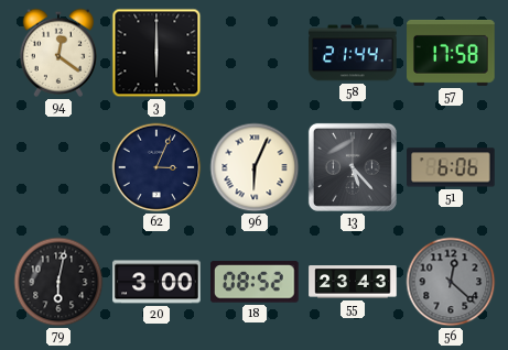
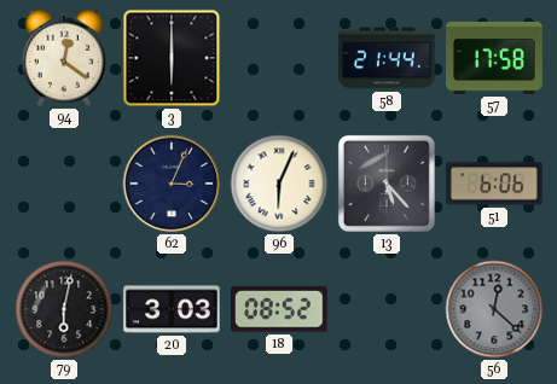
20: 3:00 -> 3:03 (172, 309)
55: 23:43 -> none (353, 282)
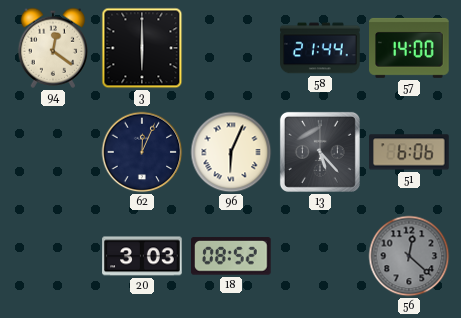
57: 17:58 -> 14:00 (409, 48)
62: 3:04 -> 12:04 (142, 152)
79: 6:02 -> none (64, 309)
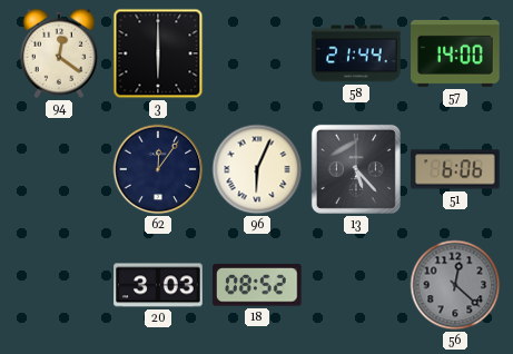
62: 12:04 -> 12:06 (158, 169)
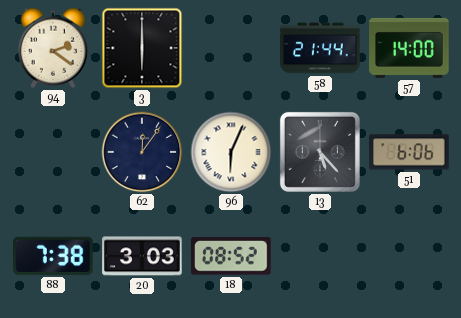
94: 12:21 -> 2:21 (53, 48)
88: none -> 7:38 (53, 256)
56: 12:22 -> none (455, 285)
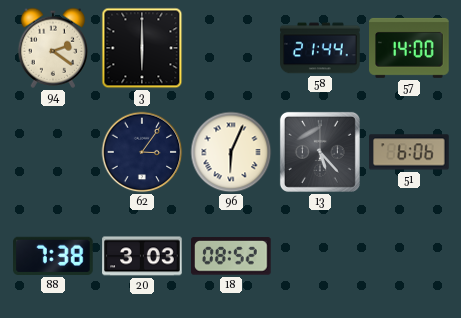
62: 12:06 -> 3:06 (142, 152)
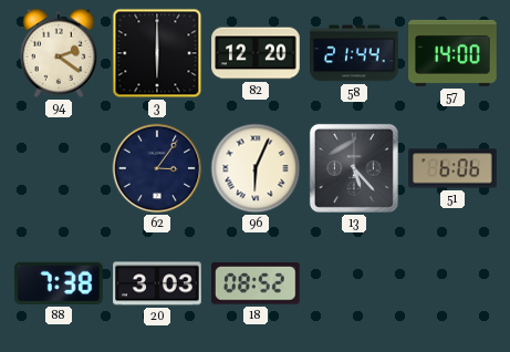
82: none -> 12:20 (256, 53)
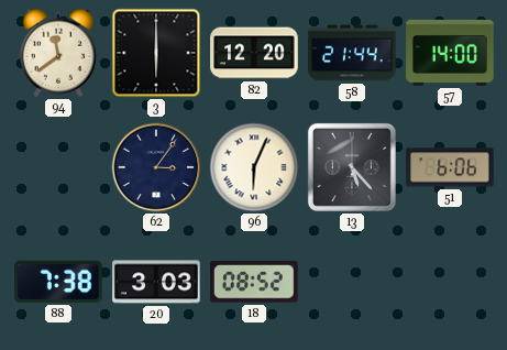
94: 2:21 -> 11:39 (58, 53)
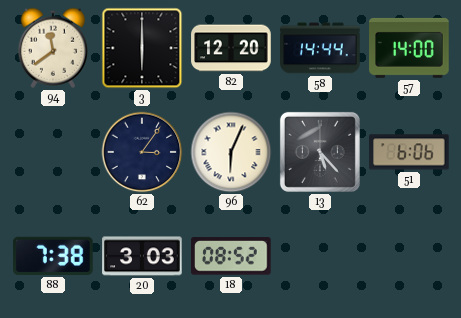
58: 21:44 -> 14:44 (320, 48)
